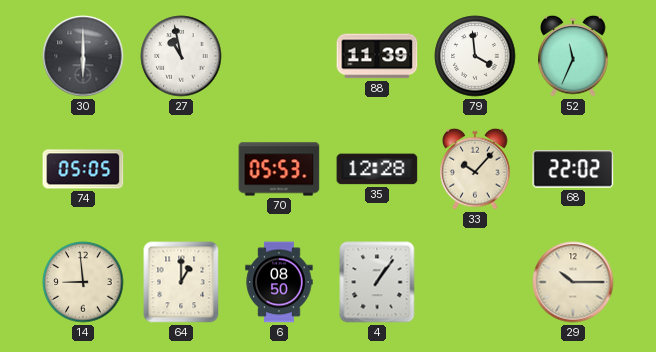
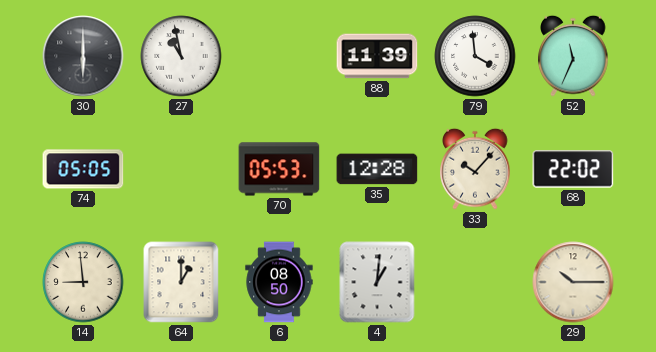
4: 1:06 -> 1:01 (377, 282)
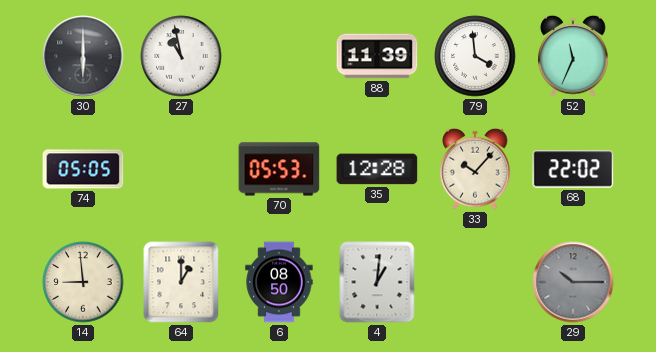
29 dial: cream -> grey (573, 282)
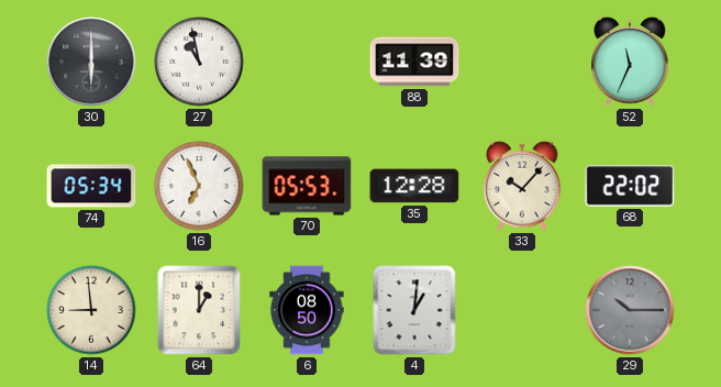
79: 3:59 -> none (475, 56)
74: 05:05 -> 05:34 (91, 186)
16: none -> 6:56 (199, 186)
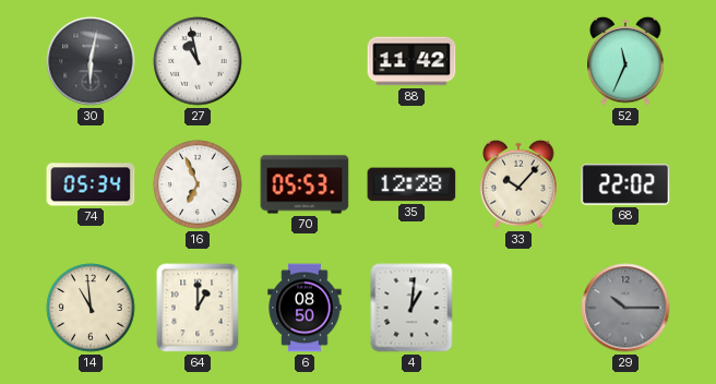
30: 6:00 -> 6:02 (91, 61)
88: 11:39 -> 11:42 (411, 61)
14: 8:59 -> 10:59 (91, 308)
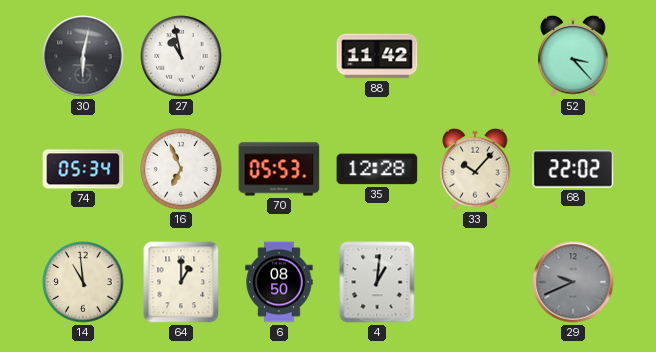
52: 11:34 -> 3:23 (573, 56)
29: 10:15 -> 9:41 (573, 282)
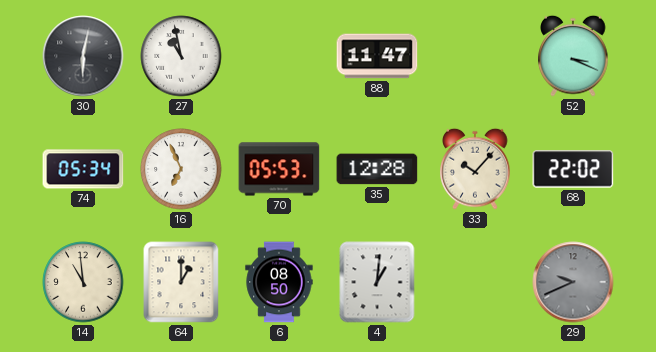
88: 11:42 -> 11:47 (377, 56)
52: 3:23 -> 3:19 (573, 56)
